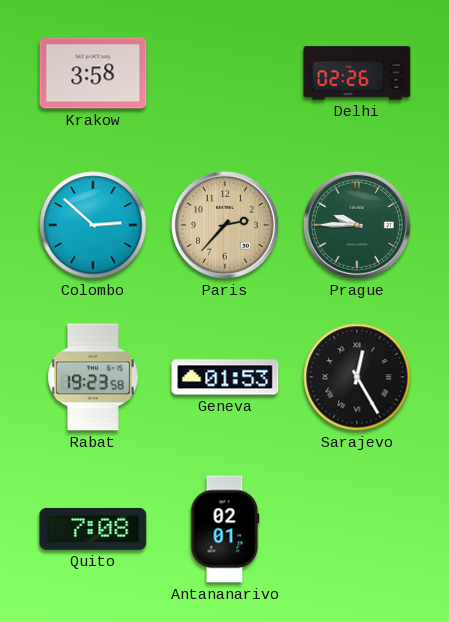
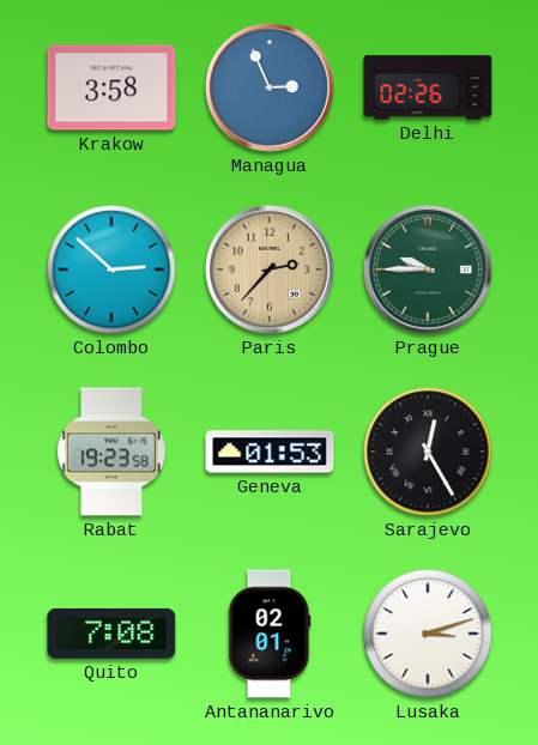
Managua: none -> 2:56 (270, 87)
Lusaka: none -> 3:12 (428, 634)
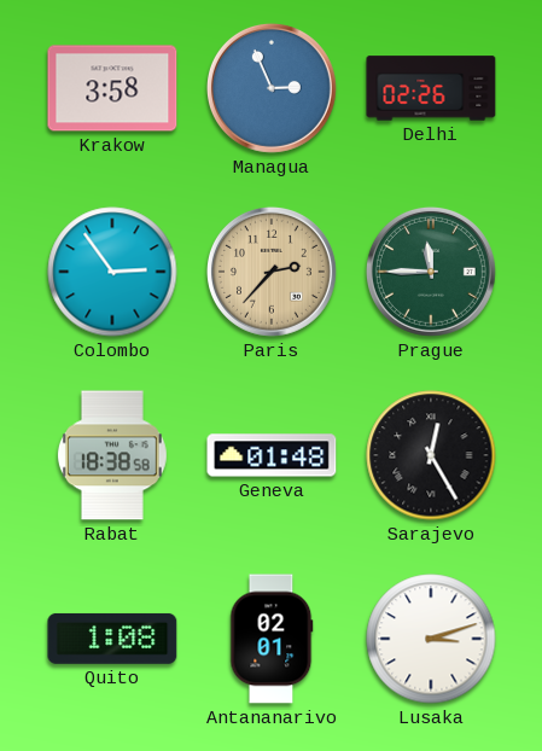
Colombo: 2:52 -> 2:54 (112, 272)
Prague: 9:45 -> 11:45 (431, 272)
Rabat: 19:23 -> 18:38 (112, 455)
Geneva: 01:53 -> 01:48 (272, 455)
Quito: 7:08 -> 1:08 (112, 639)
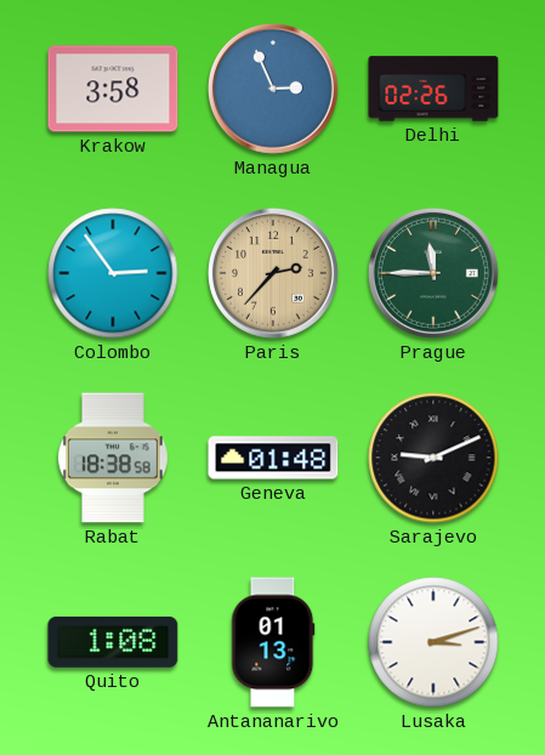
Sarajevo: 12:25 -> 9:11 (433, 458)
Antananarivo: 02:01 -> 01:13 (273, 642)
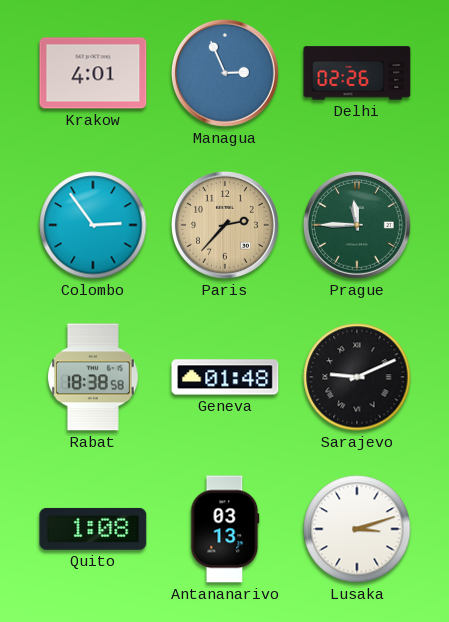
Krakow: 3:58 -> 4:01 (93, 73)
Antananarivo: 01:13 -> 03:13 (225, 529)
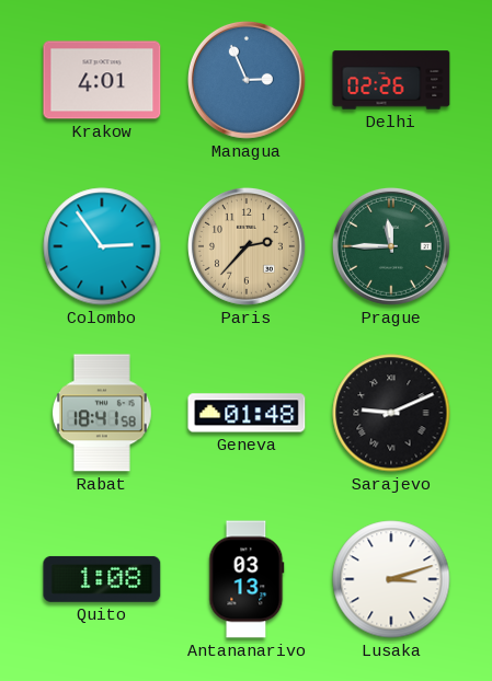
Rabat: 18:38 -> 18:41 (102, 413)
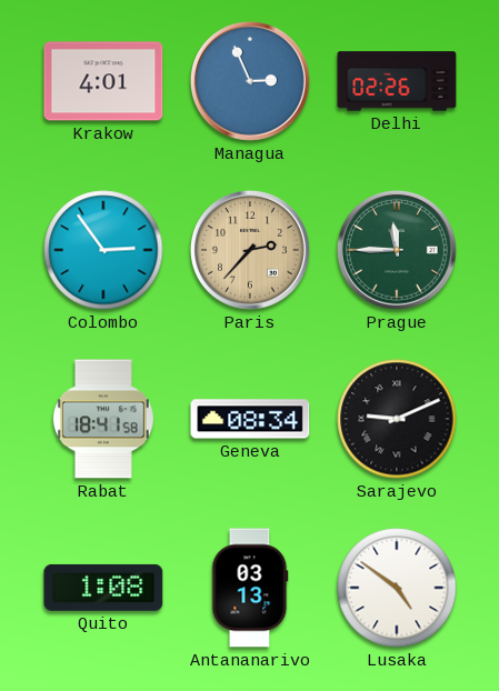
Geneva: 01:48 -> 08:34 (250, 419)
Lusaka: 3:12 -> 4:51 (397, 588)
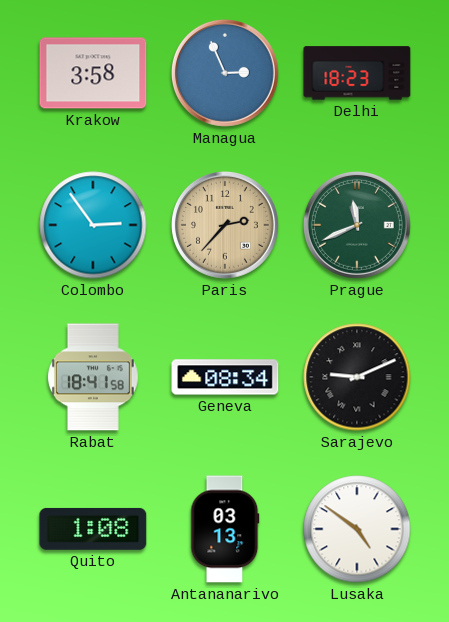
Krakow: 4:01 -> 3:58 (93, 73)
Delhi: 02:26 -> 18:23 (357, 73)
Prague: 11:45 -> 11:41 (357, 225)
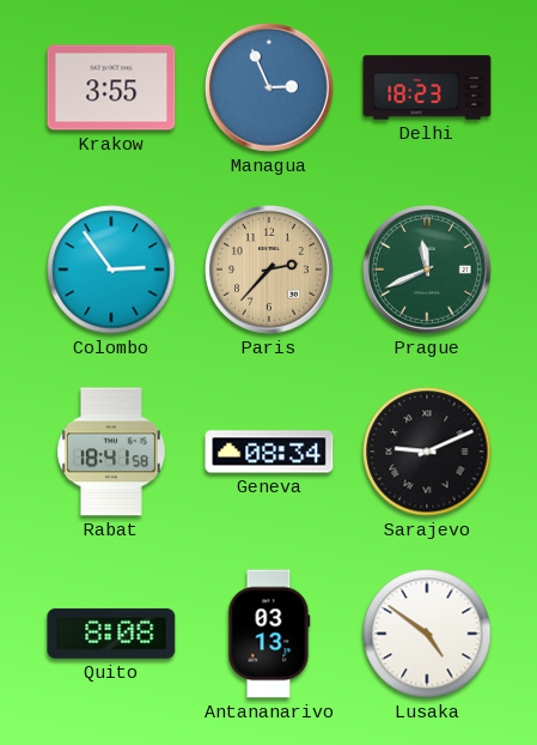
Krakow: 3:58 -> 3:55 (111, 87)
Quito: 1:08 -> 8:08 (111, 634)
